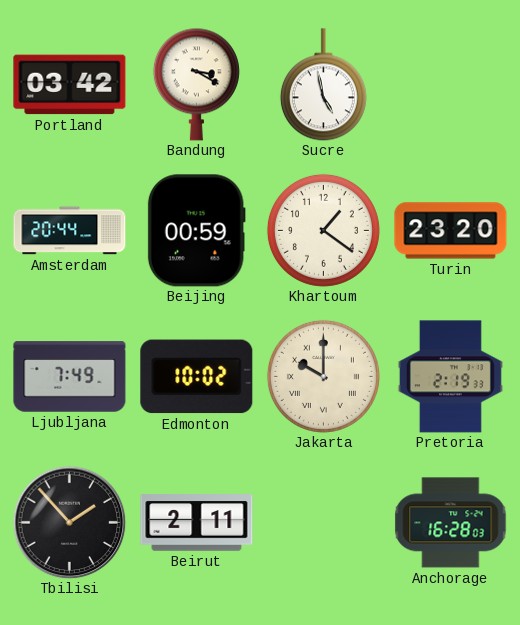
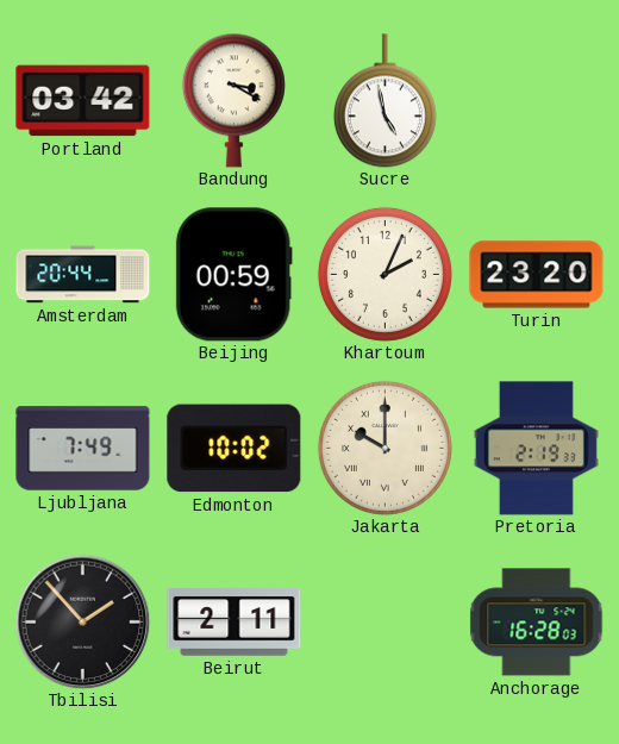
Khartoum: 1:21 -> 2:04 (384, 274)
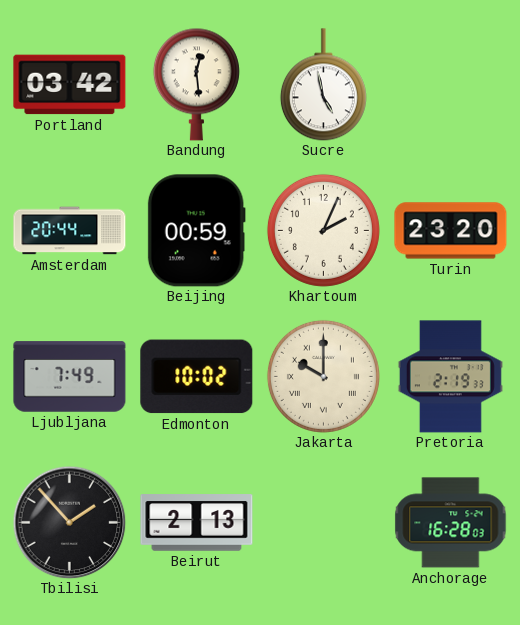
Bandung: 3:20 -> 12:29 (196, 84)
Beirut: 2:11 -> 2:13 (197, 523)
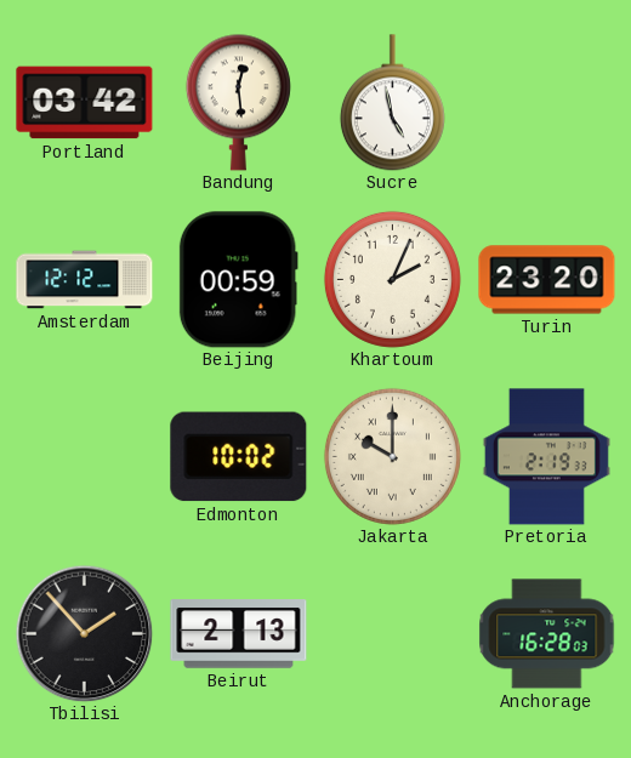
Amsterdam: 20:44 -> 12:12 (85, 280)
Ljubljana: 7:49 -> none (70, 377)
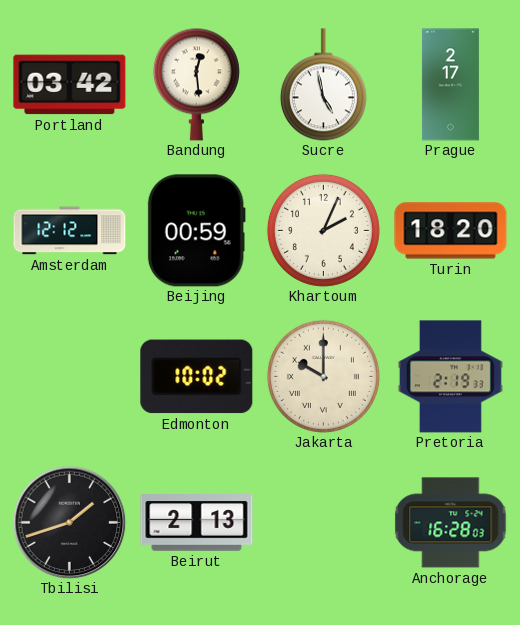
Prague: none -> 2:17 (450, 85)
Turin: 23:20 -> 18:20 (451, 231)
Tbilisi: 1:53 -> 1:42 (69, 522)
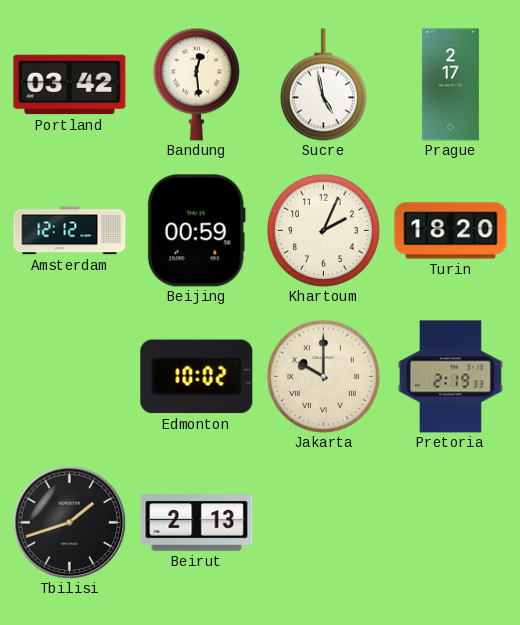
Anchorage: 16:28 -> none (451, 523)
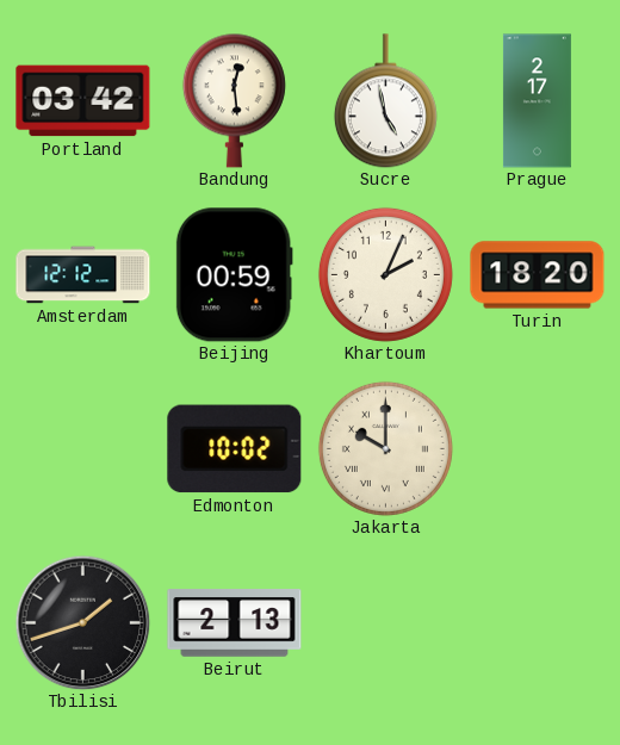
Pretoria: 2:19 -> none (450, 377)
